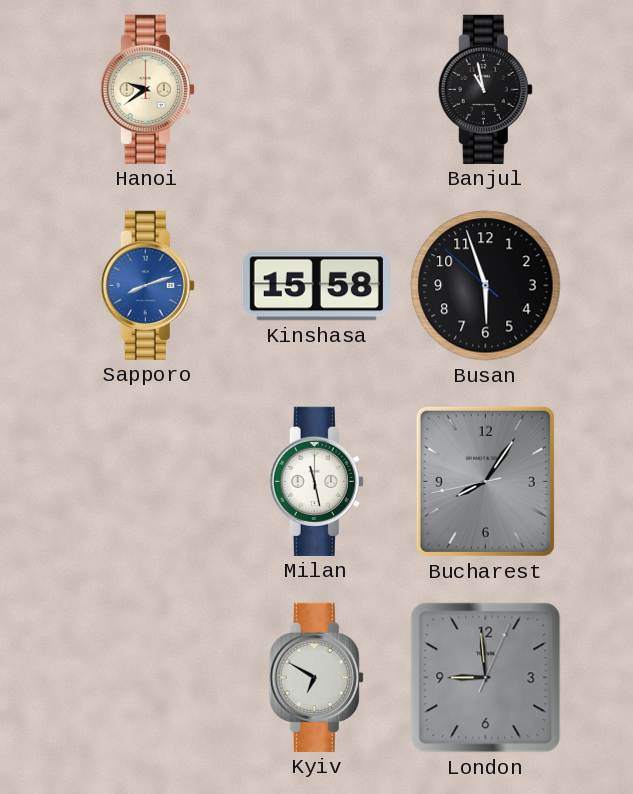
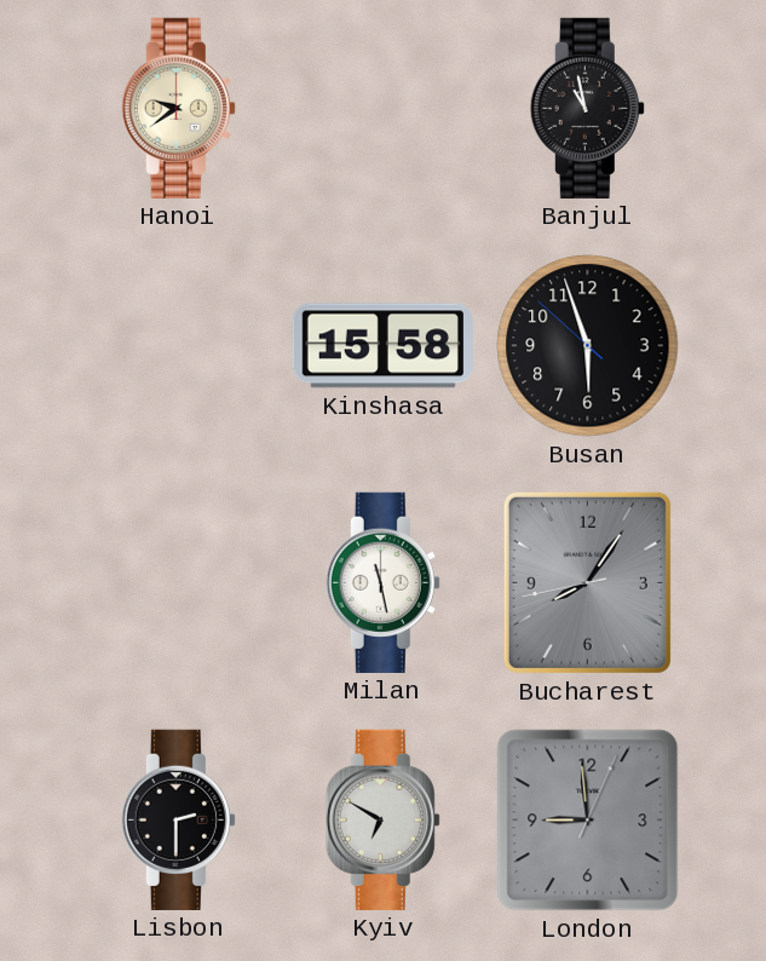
Sapporo: 8:12 -> none (147, 285)
Lisbon: none -> 2:30 (178, 819)
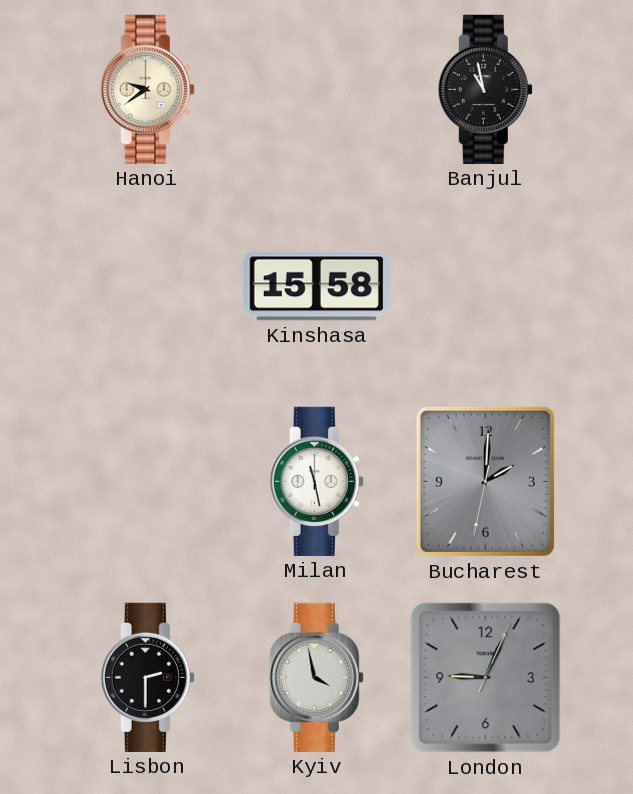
Busan: 5:56 -> none (588, 346)
Bucharest: 8:05 -> 2:00 (485, 481)
Kyiv: 6:50 -> 3:58 (316, 677)
London: 8:59 -> 9:04 (486, 678)
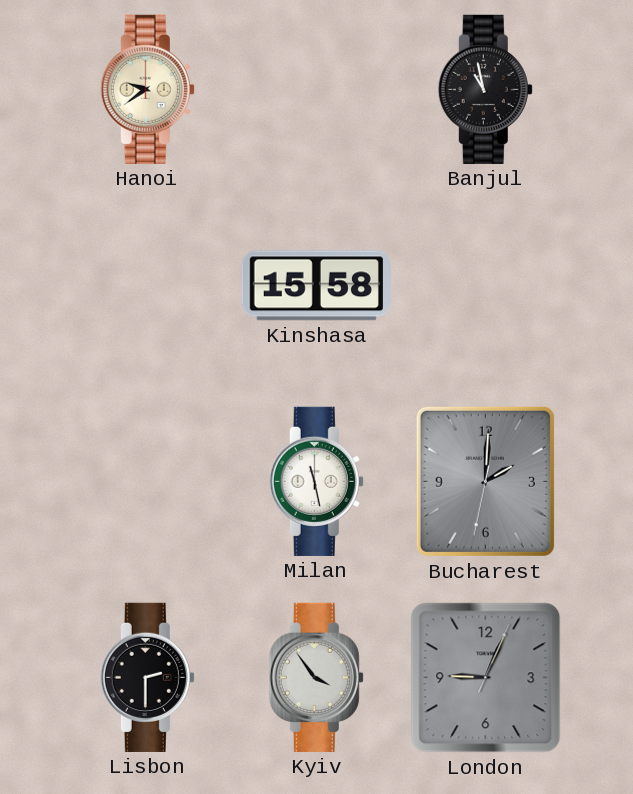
Kyiv: 3:58 -> 3:54 (316, 677)
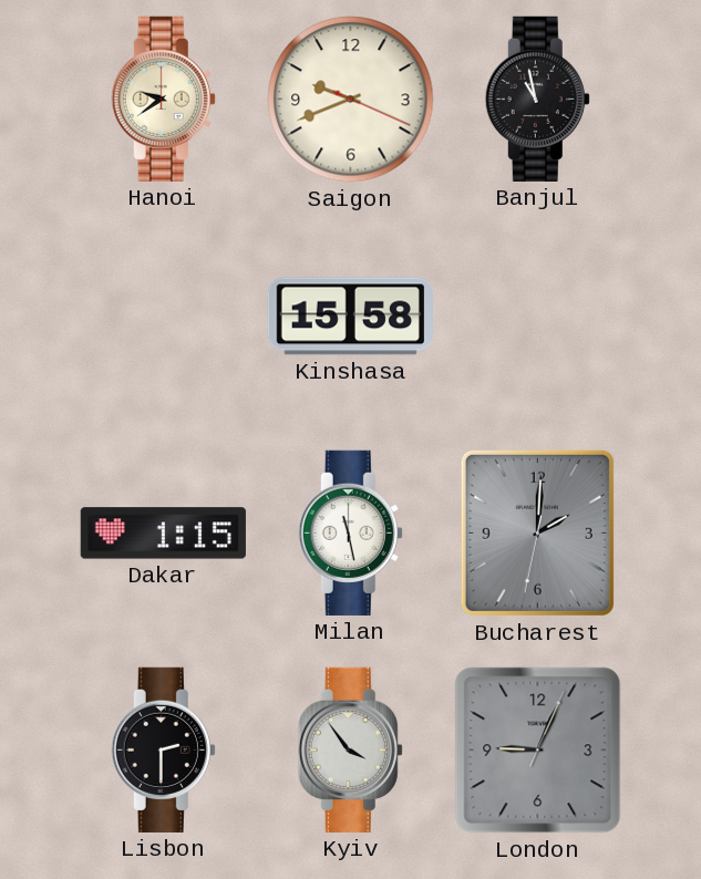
Saigon: none -> 9:41 (351, 100)
Dakar: none -> 1:15 (163, 534)
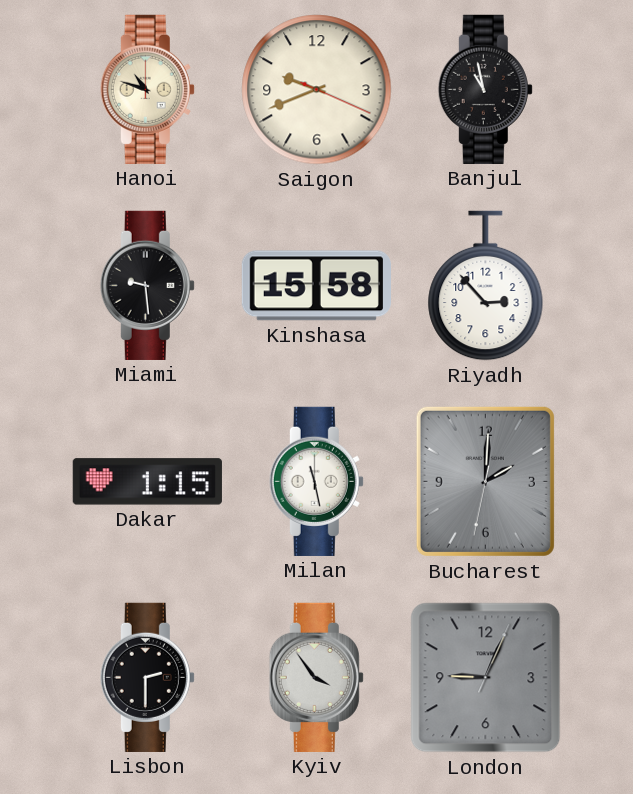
Hanoi: 9:39 -> 10:48 (147, 89)
Miami: none -> 9:29 (147, 285)
Riyadh: none -> 2:53 (486, 286)
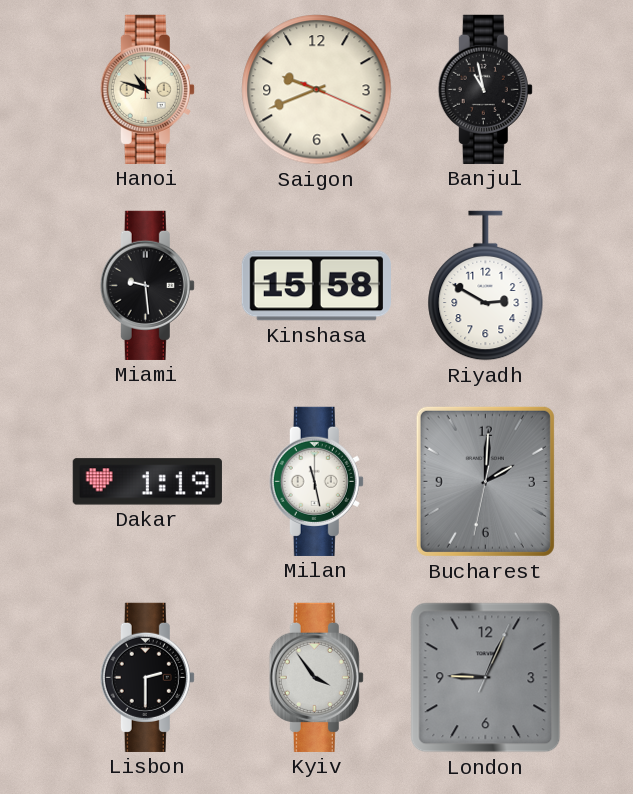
Riyadh: 2:53 -> 2:50 (486, 286)
Dakar: 1:15 -> 1:19 (147, 482)
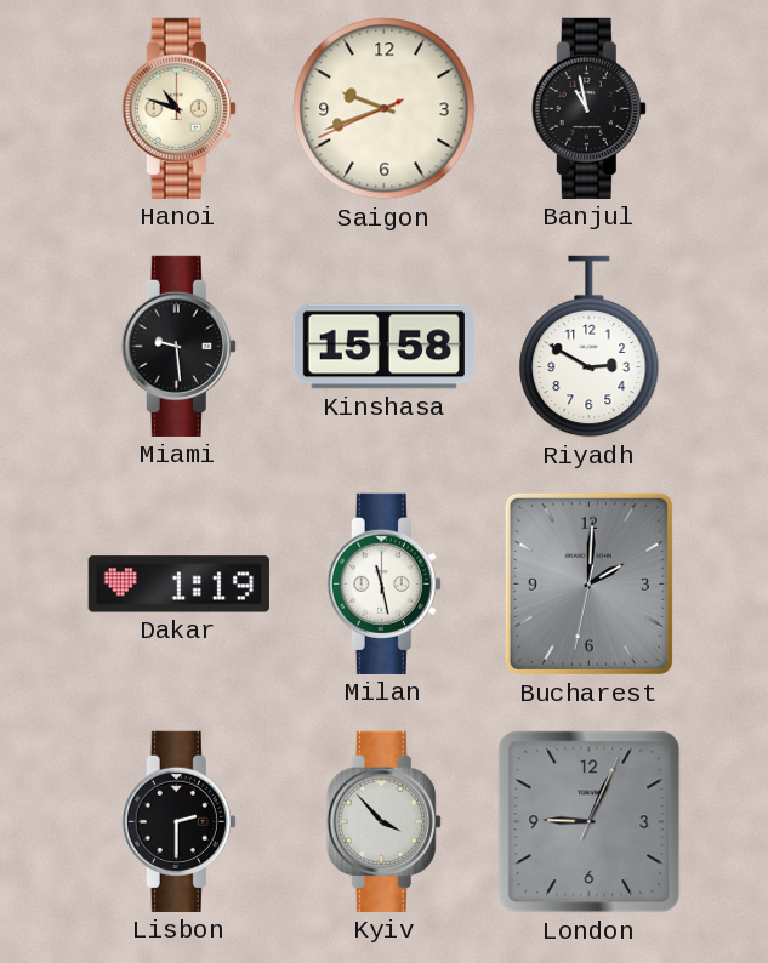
Saigon: 9:41:19 -> 9:41:41 (385, 109)
Kyiv: 3:54 -> 3:53 (383, 821)
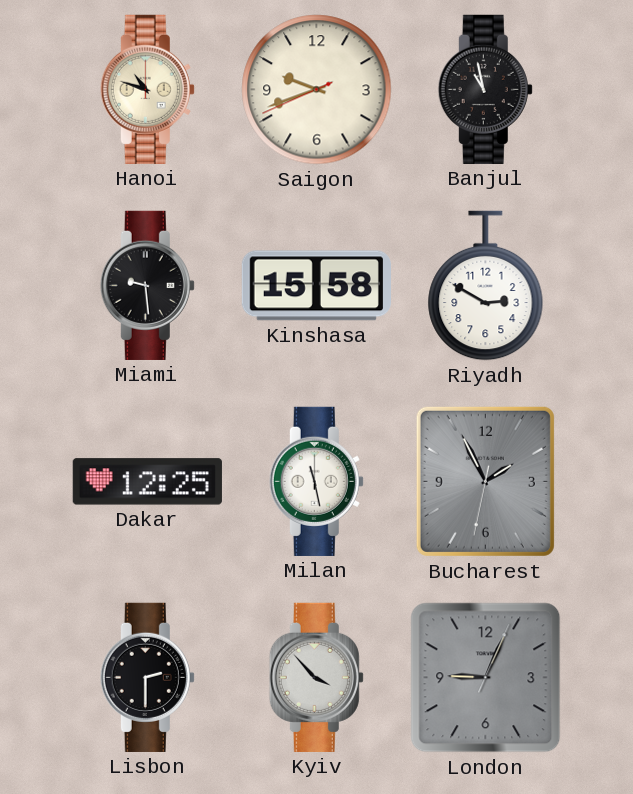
Dakar: 1:19 -> 12:25 (147, 482)
Bucharest: 2:00 -> 1:55 (485, 481)
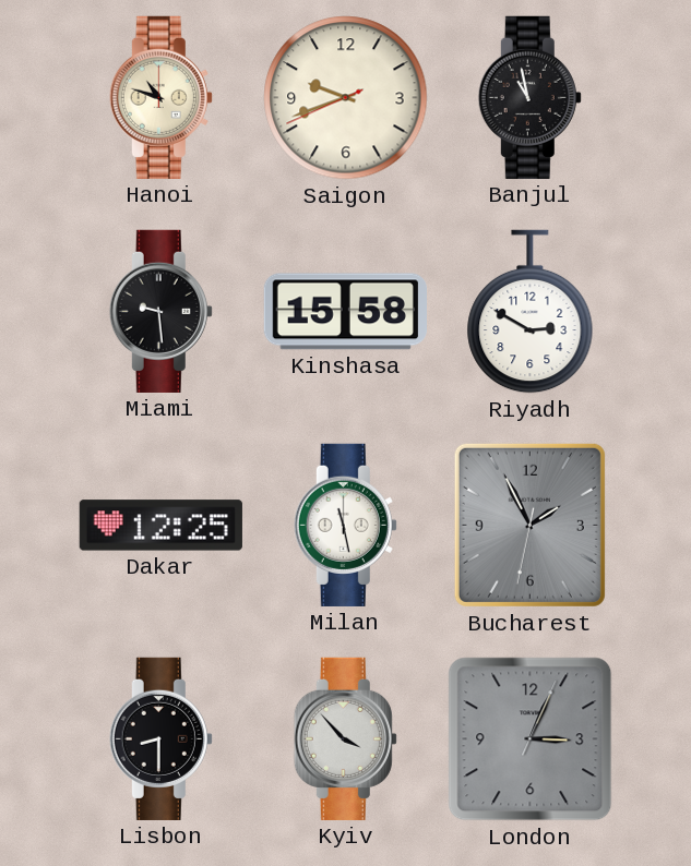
Lisbon: 2:30 -> 8:30 (160, 738)
London: 9:04 -> 3:04 (531, 739)
